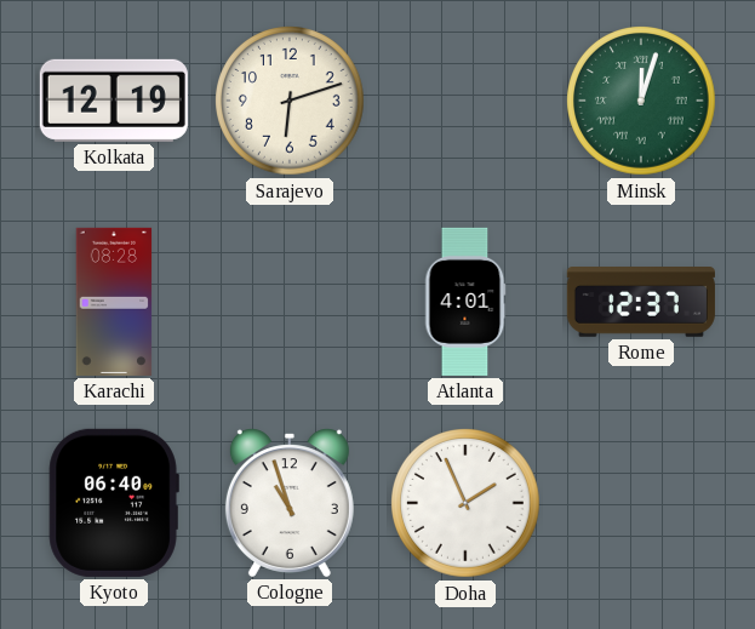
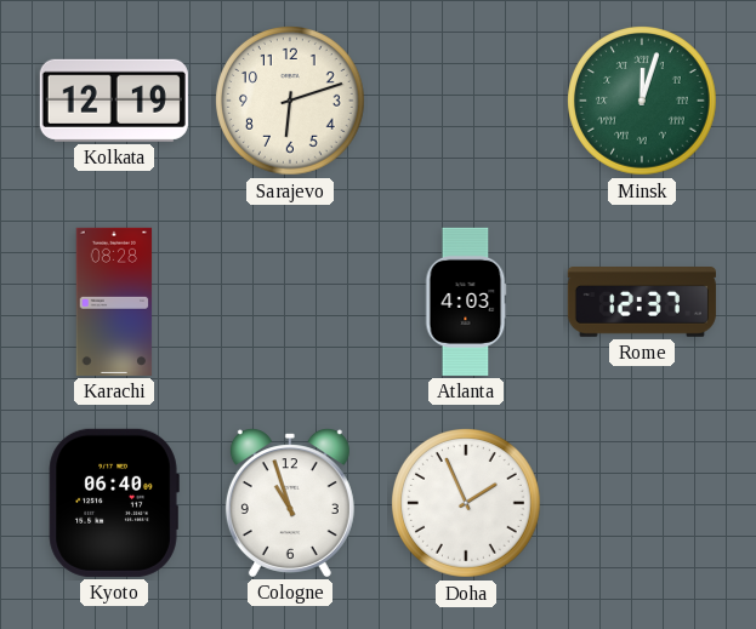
Atlanta: 4:01 -> 4:03 (466, 302)
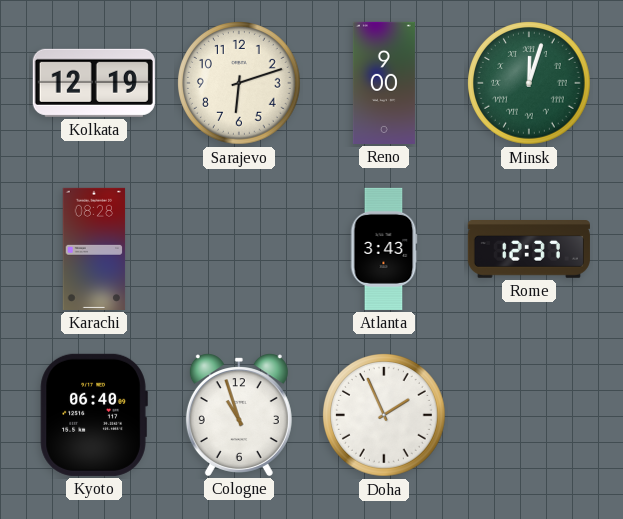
Reno: none -> 9:00 (384, 83)
Atlanta: 4:03 -> 3:43 (384, 249)
